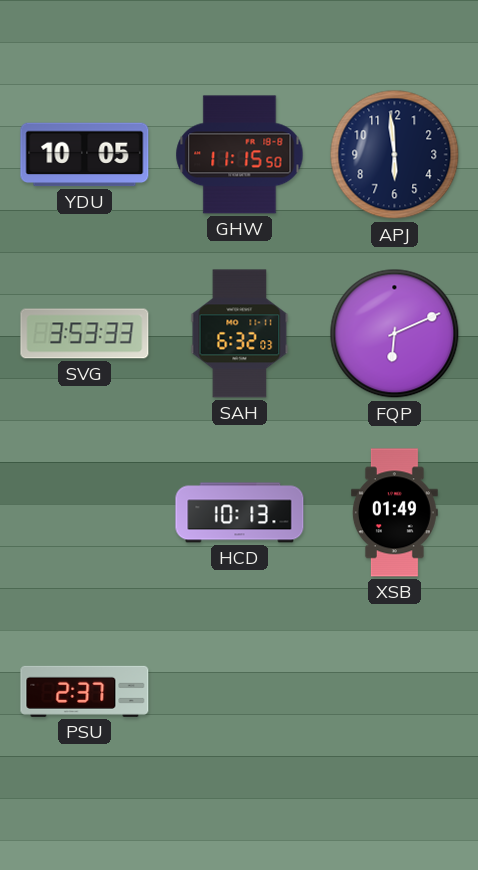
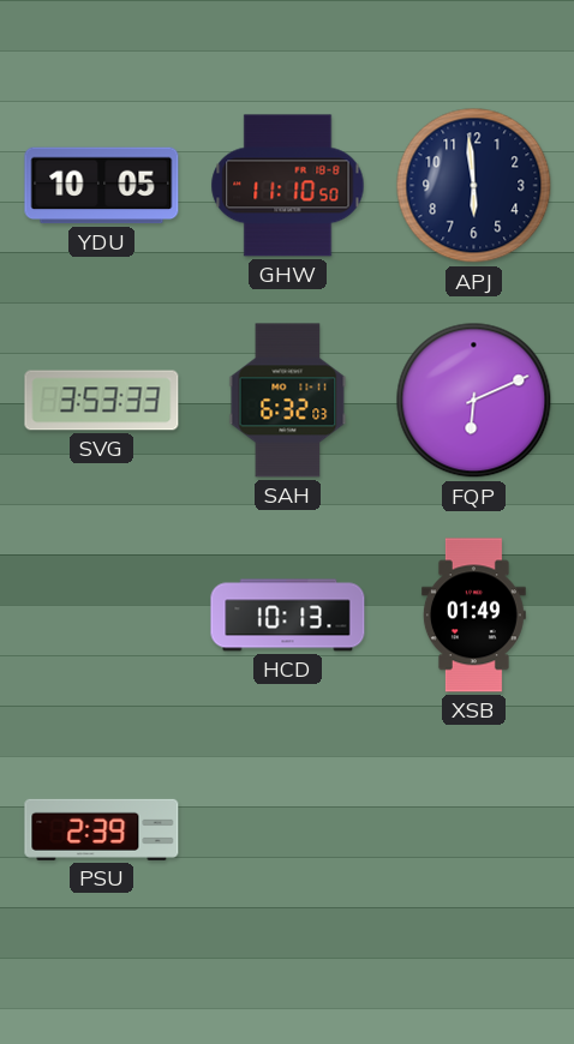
GHW: 11:15 -> 11:10 (288, 186)
PSU: 2:37 -> 2:39 (102, 829)
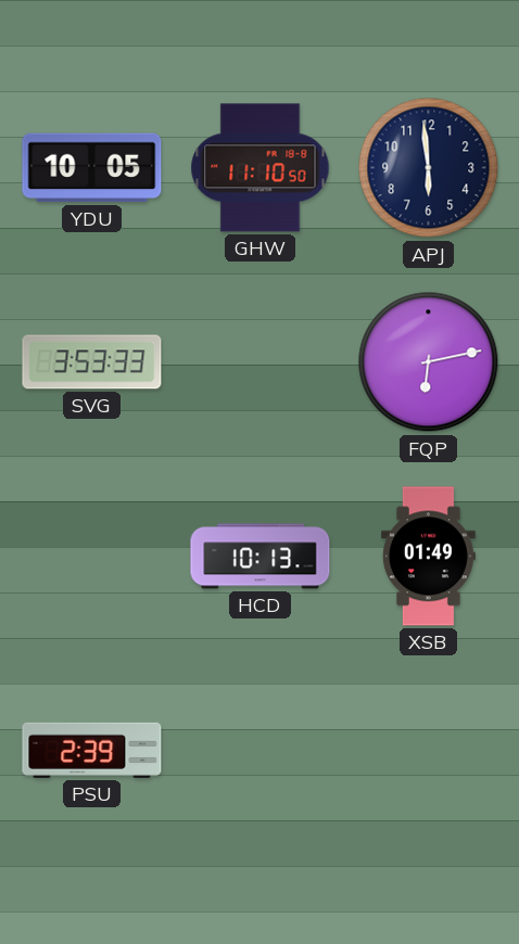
SAH: 6:32 -> none (288, 401)
FQP: 6:11 -> 6:13 (429, 362)
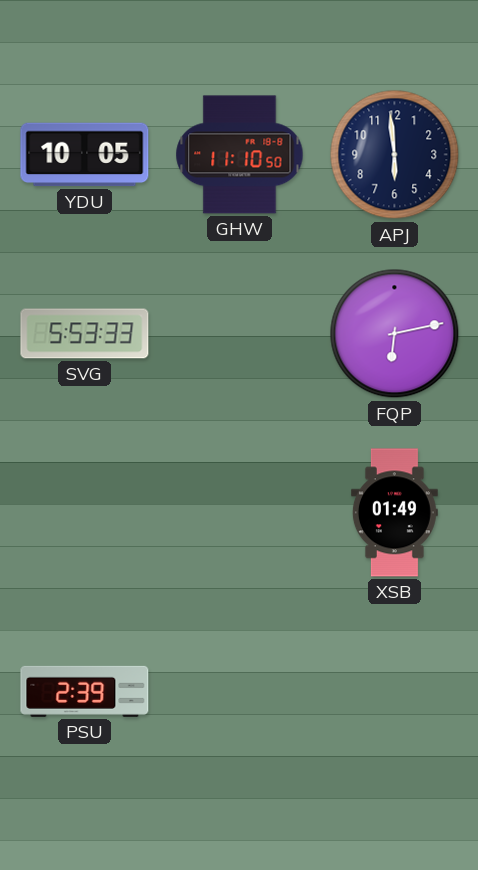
SVG: 3:53 -> 5:53 (85, 334)
HCD: 10:13 -> none (261, 557)
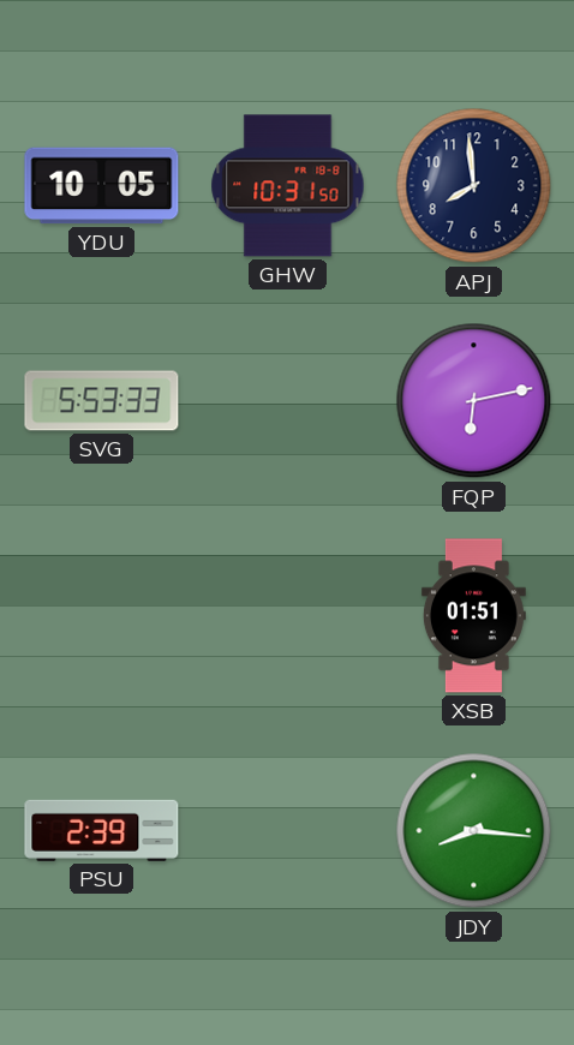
GHW: 11:10 -> 10:31 (288, 186)
APJ: 5:59 -> 7:59 (474, 186)
XSB: 01:49 -> 01:51 (473, 616)
JDY: none -> 8:16 (474, 831)
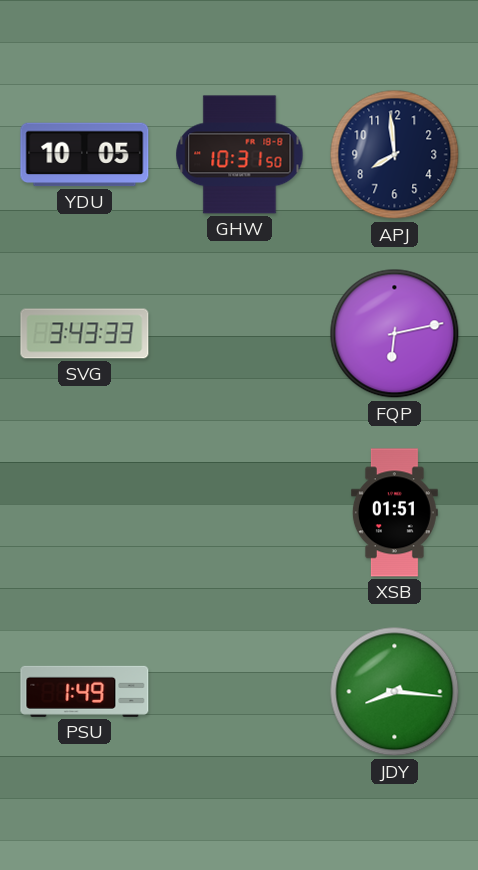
SVG: 5:53 -> 3:43 (85, 334)
PSU: 2:39 -> 1:49 (85, 691)
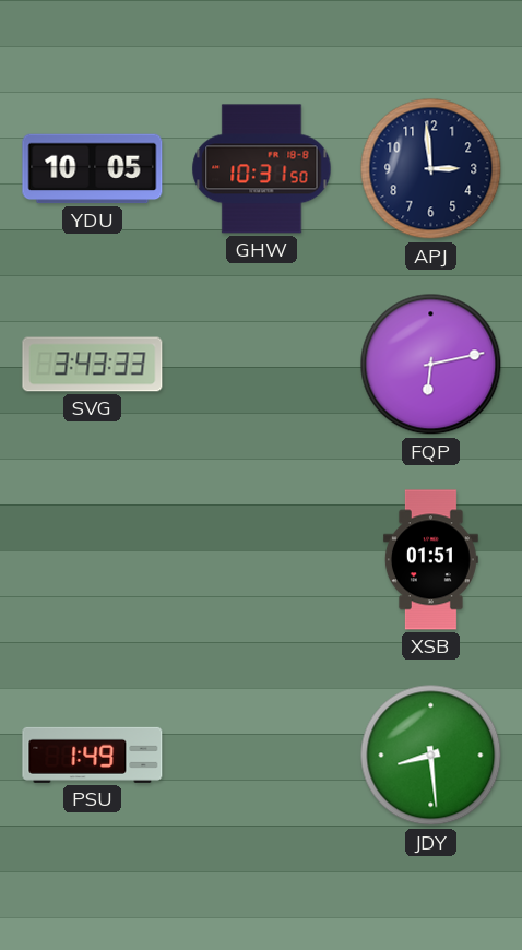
APJ: 7:59 -> 2:59 (431, 169)
JDY: 8:16 -> 8:29 (431, 756)
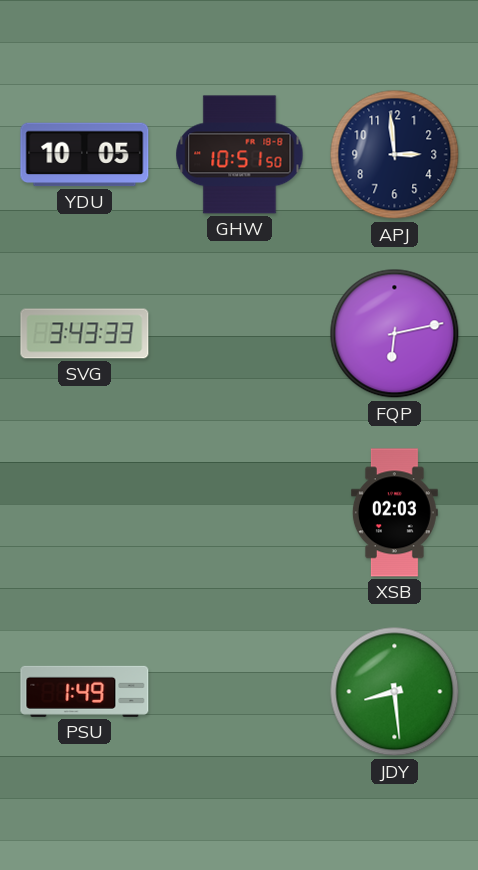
GHW: 10:31 -> 10:51 (240, 155)
XSB: 01:51 -> 02:03 (394, 513)
